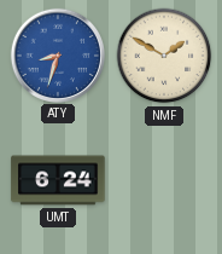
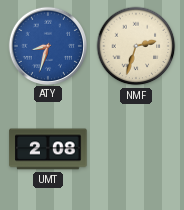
NMF: 1:50 -> 2:33 (136, 46)
UMT: 6:24 -> 2:08 (48, 149)
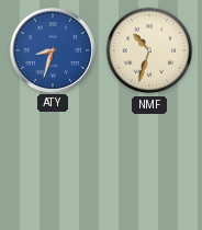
NMF: 2:33 -> 10:33 (149, 50)
UMT: 2:08 -> none (48, 149)
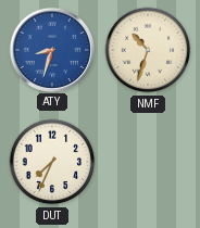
DUT: none -> 7:34 (52, 162)
